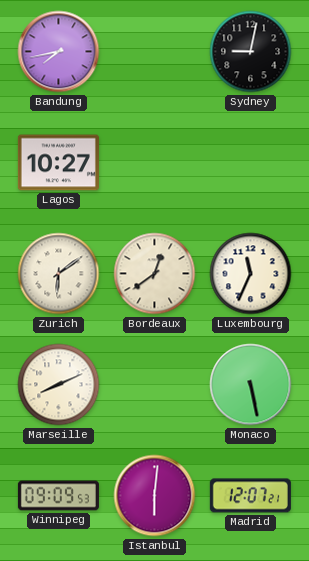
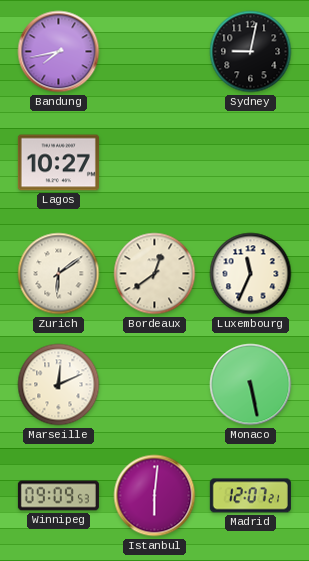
Marseille: 8:11 -> 12:11 (59, 385)
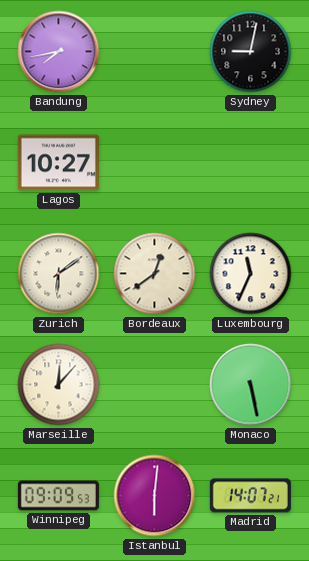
Marseille: 12:11 -> 12:07 (59, 385)
Madrid: 12:07 -> 14:07 (250, 496)
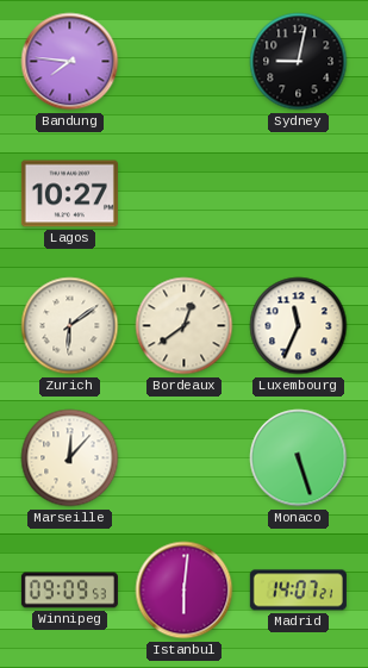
Bandung: 7:43 -> 7:46 (70, 62)
Monaco: 5:28 -> 5:27 (299, 458)
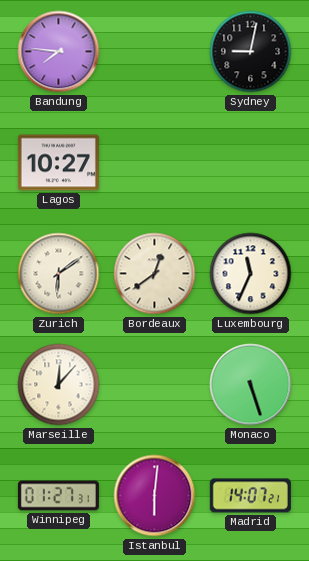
Winnipeg: 09:09 -> 01:27 (58, 496)
